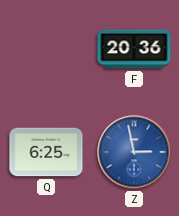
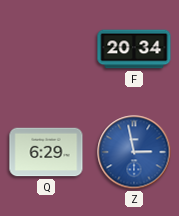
F: 20:36 -> 20:34 (134, 49)
Q: 6:25 -> 6:29 (46, 152)
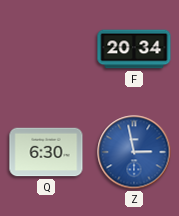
Q: 6:29 -> 6:30 (46, 152)
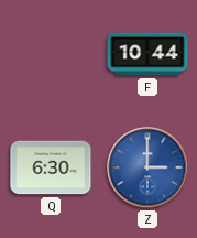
F: 20:34 -> 10:44 (147, 54)
Z: 2:58 -> 3:00 (147, 167)
